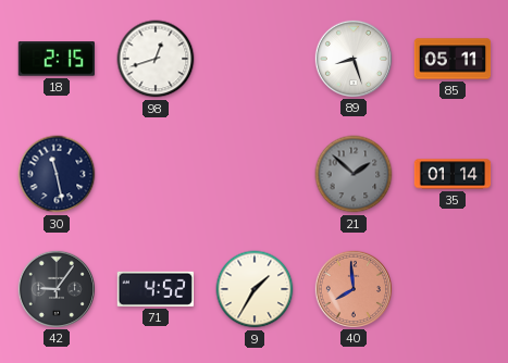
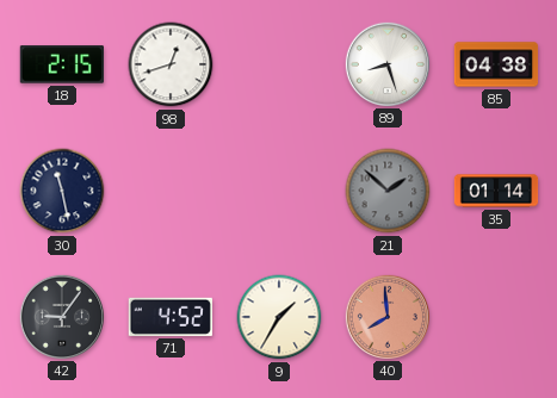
85: 05:11 -> 04:38 (496, 64)
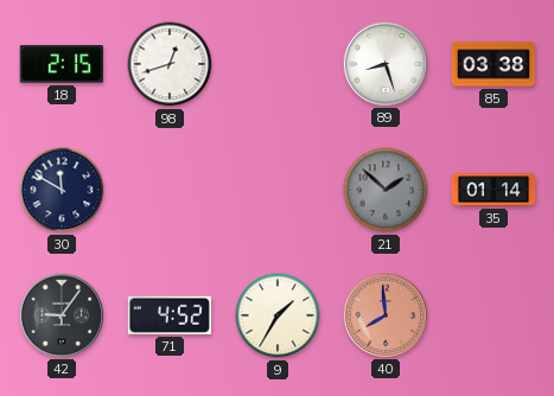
85: 04:38 -> 03:38 (493, 64)
30: 11:28 -> 11:50 (62, 190)
